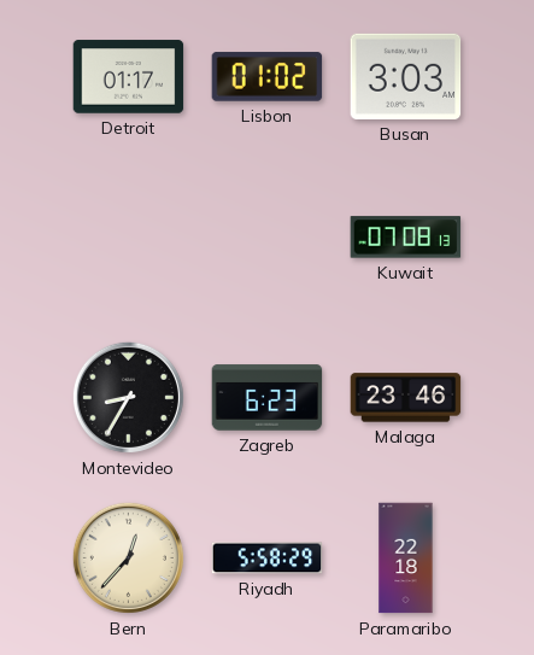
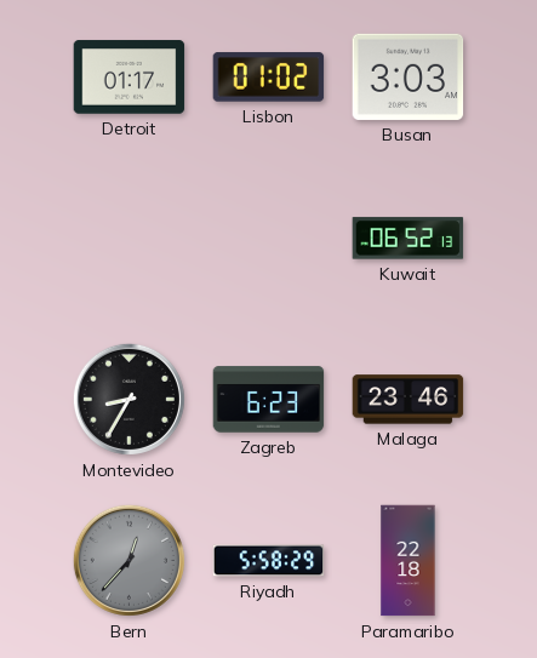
Kuwait: 07:08 -> 06:52 (409, 239)
Bern dial: cream -> grey (128, 560)
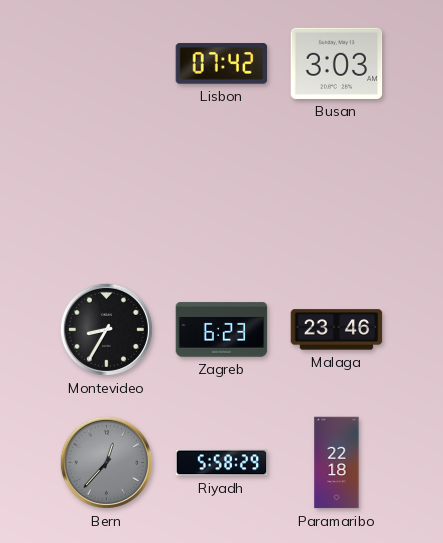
Detroit: 01:17 -> none (130, 78)
Lisbon: 01:02 -> 07:42 (222, 64)
Kuwait: 06:52 -> none (409, 239)
